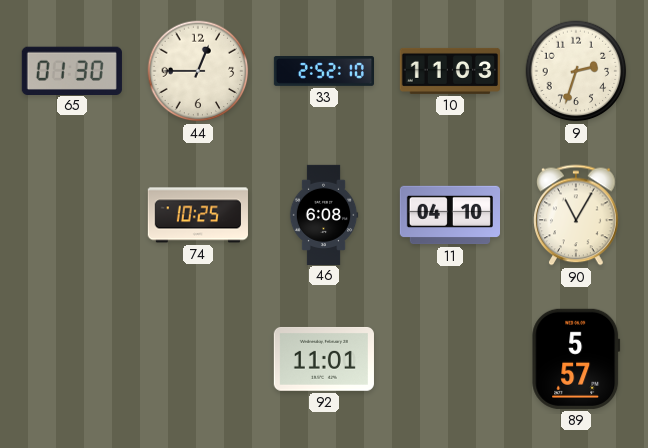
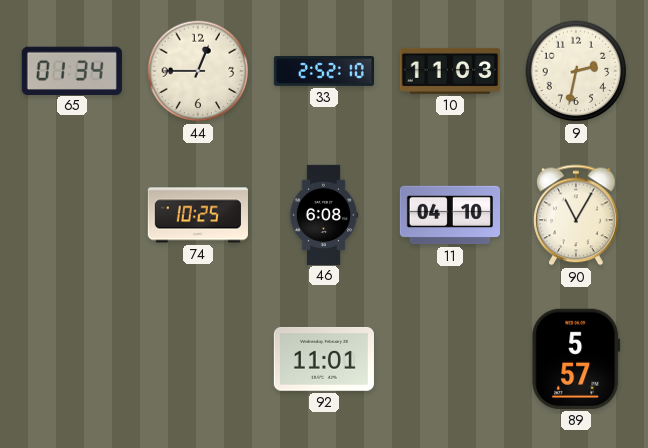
65: 01:30 -> 01:34 (72, 70)
9: 2:33 -> 2:32 (576, 71)
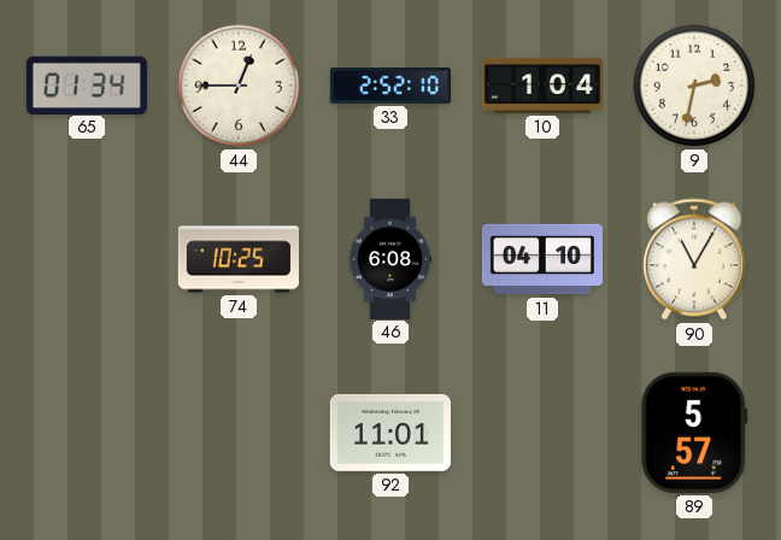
10: 11:03 -> 1:04 (541, 86)
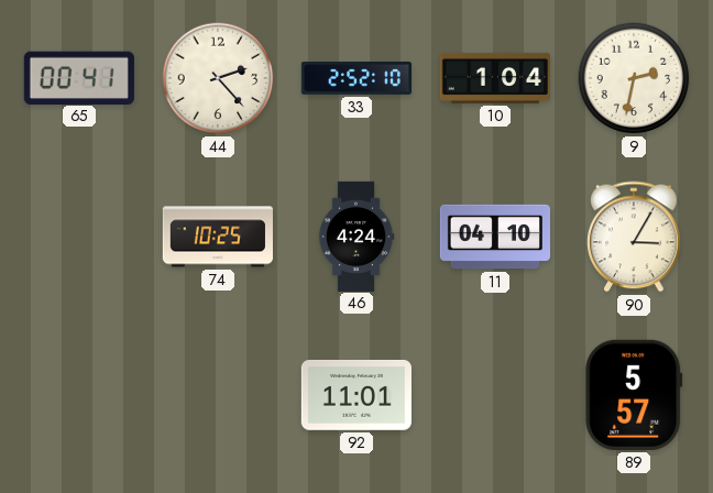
65: 01:34 -> 00:41 (79, 77)
44: 12:45 -> 2:23 (218, 78)
46: 6:08 -> 4:24 (356, 235)
90: 11:05 -> 3:05 (634, 237)
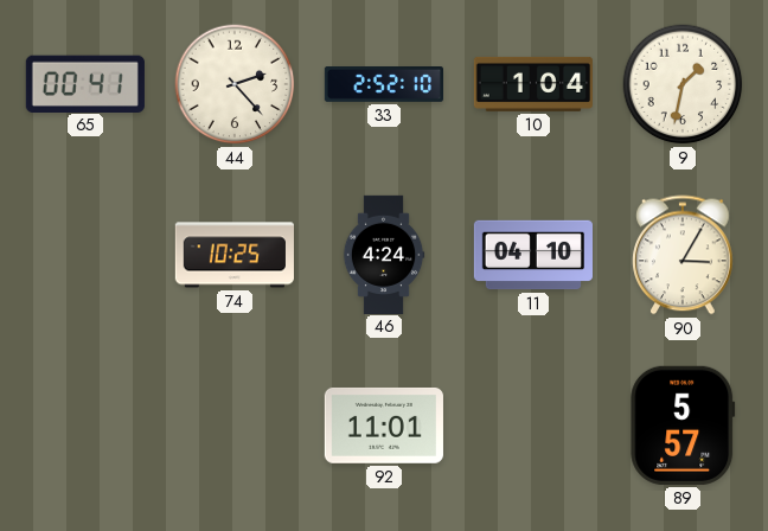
9: 2:32 -> 1:32 (683, 84)
